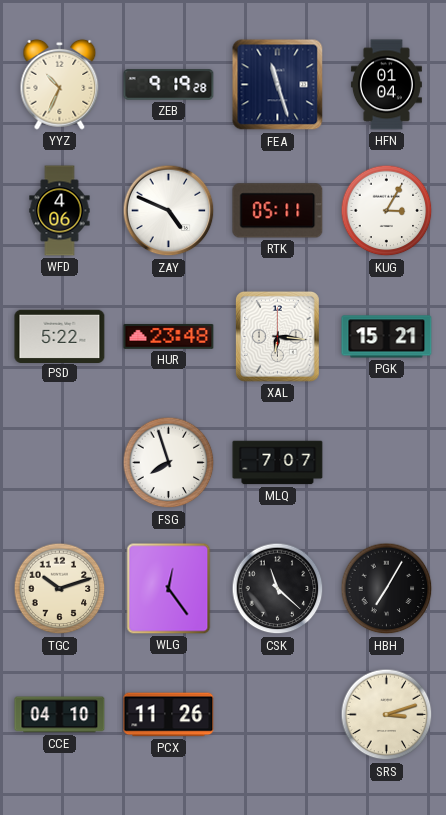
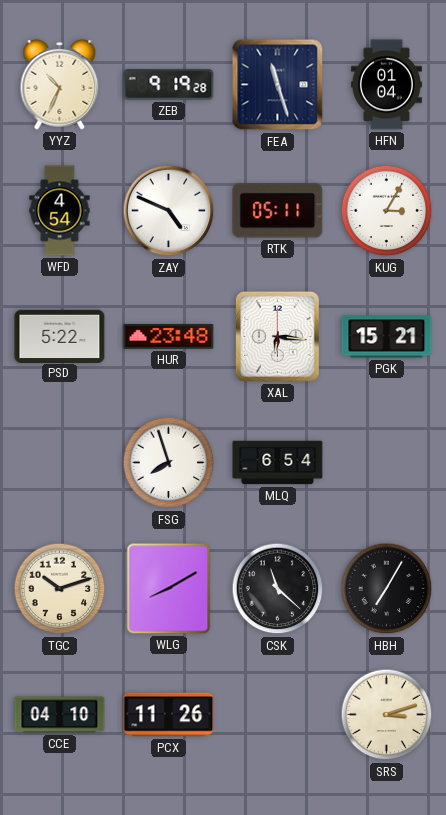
WFD: 4:06 -> 4:54 (60, 211)
MLQ: 7:07 -> 6:54 (278, 463)
WLG: 12:24 -> 8:10 (169, 589)
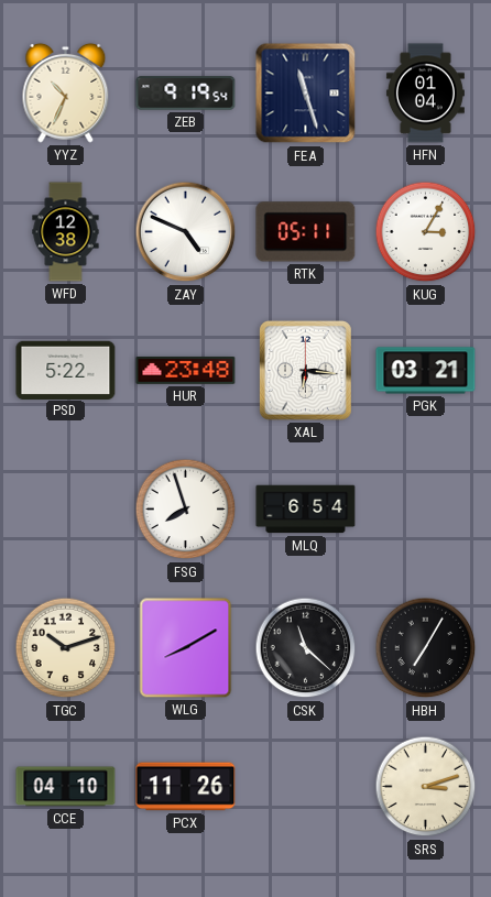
ZEB: 9:19:28 -> 9:19:54 (186, 94)
WFD: 4:54 -> 12:38 (66, 232)
PGK: 15:21 -> 03:21 (426, 371)
